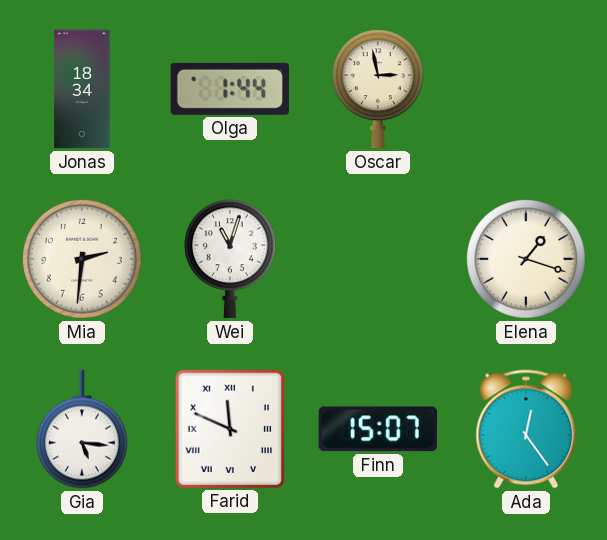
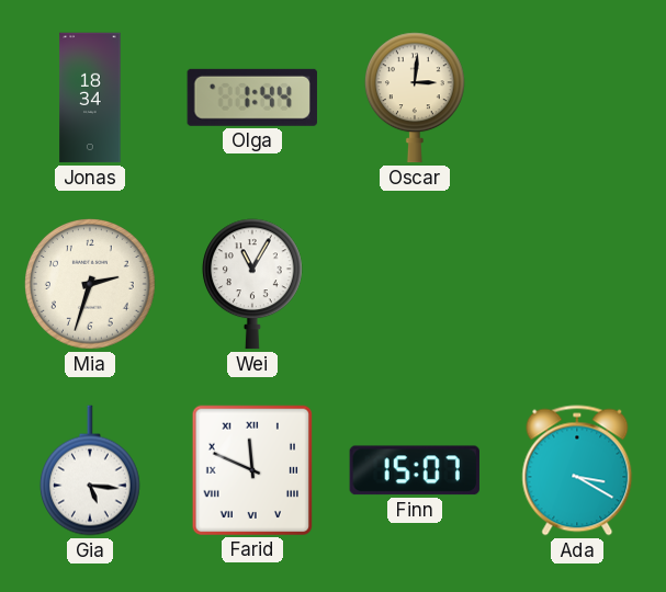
Oscar: 2:58 -> 3:01 (415, 98)
Mia: 2:31 -> 2:33 (90, 284)
Wei: 11:03 -> 11:05 (252, 284)
Elena: 1:18 -> none (526, 259)
Ada: 12:24 -> 3:20 (577, 470)
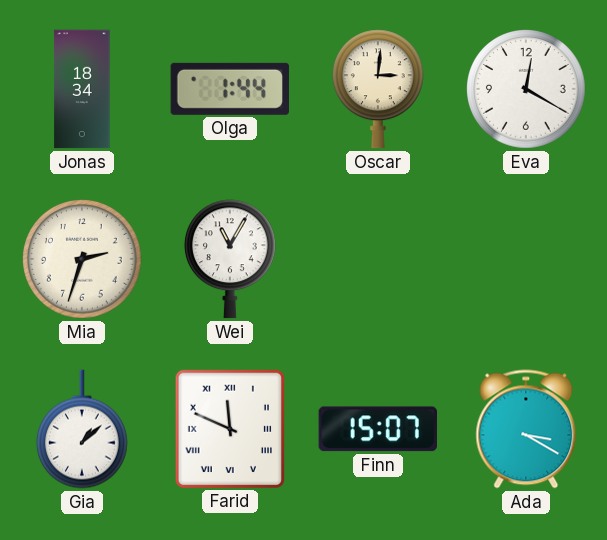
Eva: none -> 12:20 (526, 89)
Gia: 5:16 -> 1:08 (82, 429)
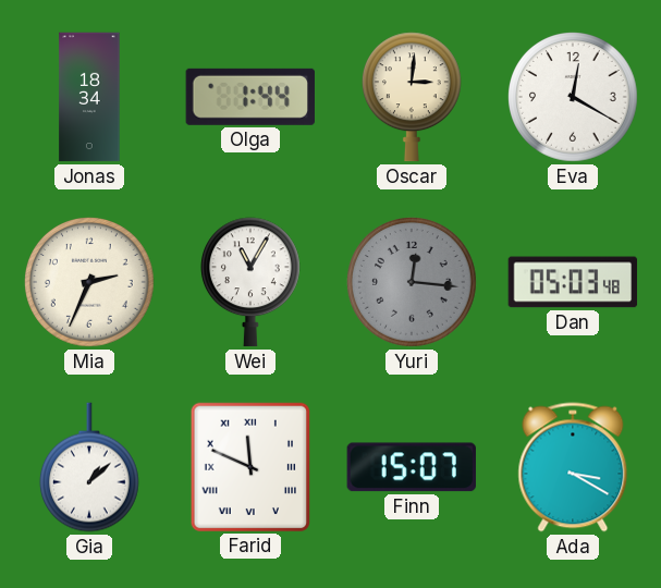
Mia: 2:33 -> 2:34 (89, 282)
Yuri: none -> 12:16 (412, 282)
Dan: none -> 05:03 (573, 282)
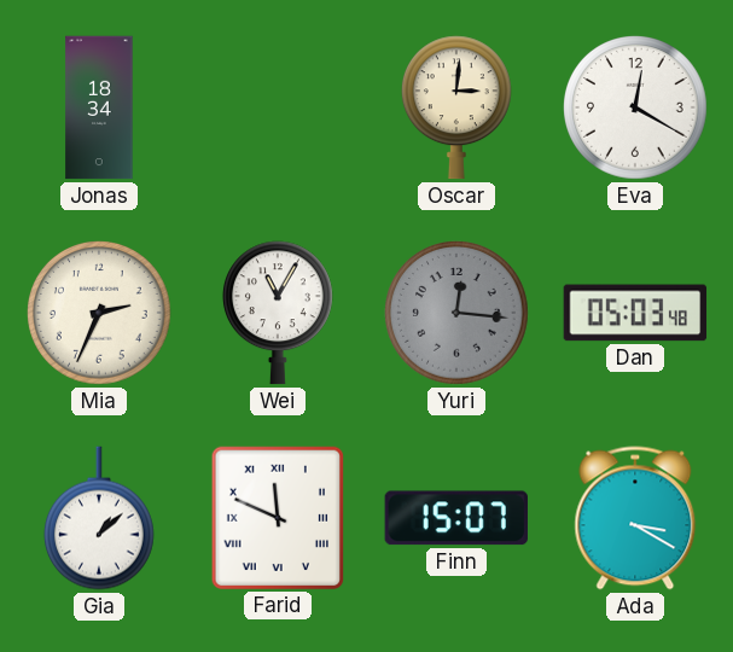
Olga: 1:44 -> none (250, 97)
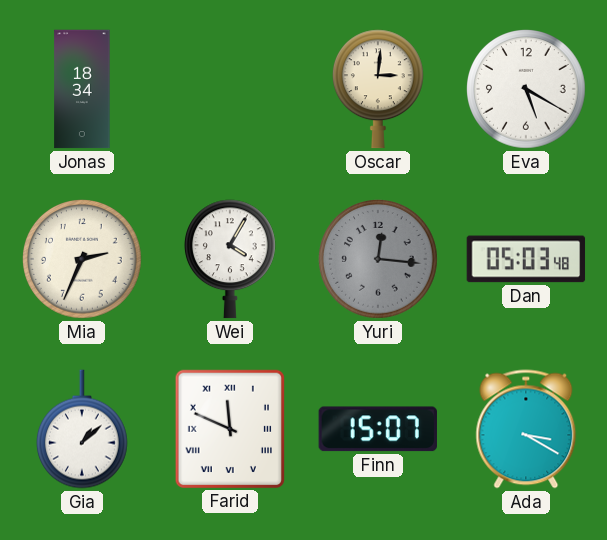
Eva: 12:20 -> 5:20 (526, 89)
Wei: 11:05 -> 4:05 (230, 259)
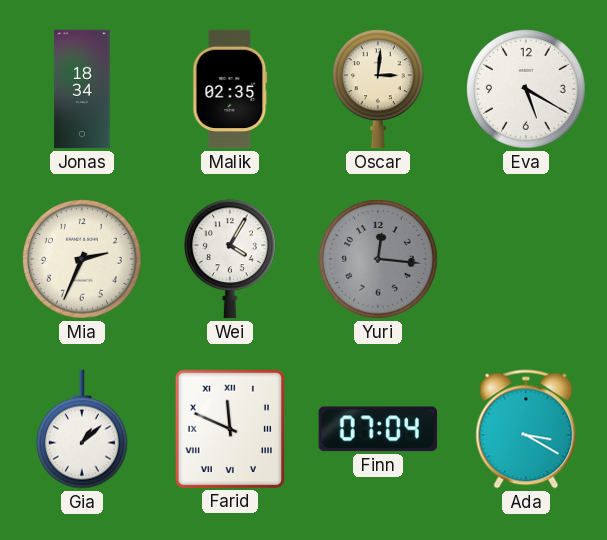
Malik: none -> 02:35 (230, 89)
Dan: 05:03 -> none (526, 259)
Finn: 15:07 -> 07:04 (378, 429)
